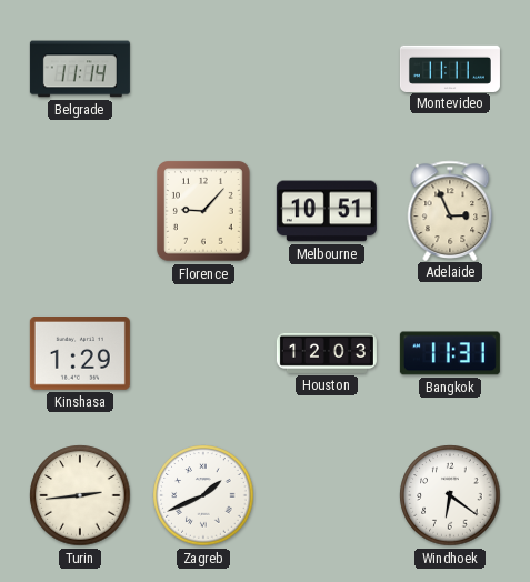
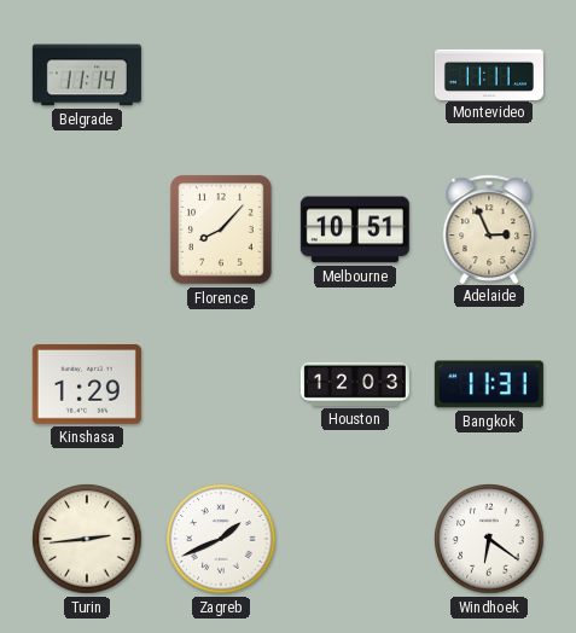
Florence: 9:07 -> 8:07 (222, 231)
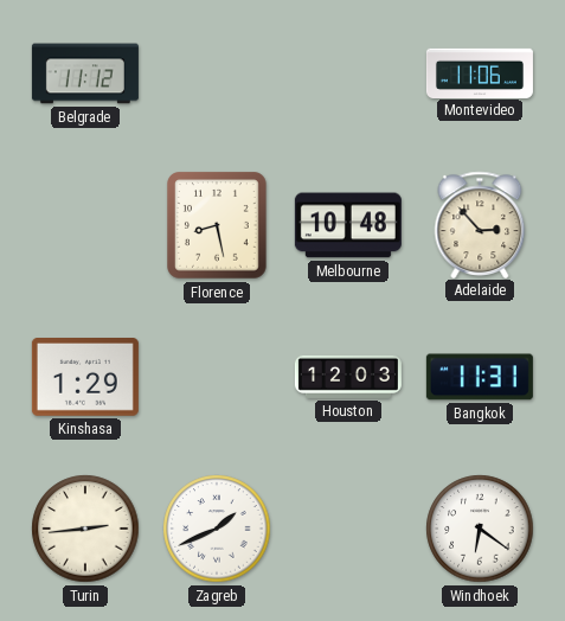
Belgrade: 11:14 -> 11:12 (85, 73)
Montevideo: 11:11 -> 11:06 (480, 72)
Florence: 8:07 -> 8:28 (218, 226)
Melbourne: 10:51 -> 10:48 (348, 225)
Adelaide: 2:56 -> 2:53 (480, 224)
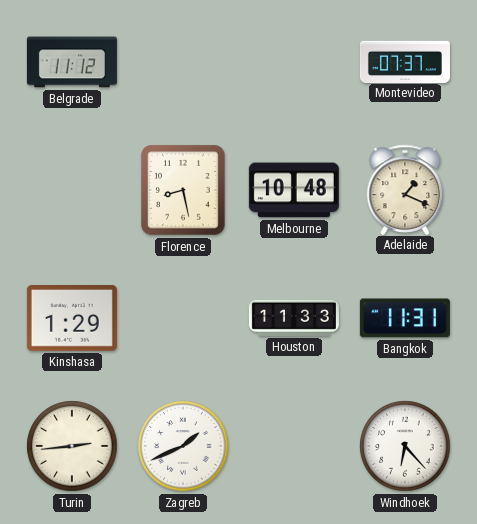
Montevideo: 11:06 -> 07:37 (405, 61)
Adelaide: 2:53 -> 1:19 (405, 189)
Houston: 12:03 -> 11:33 (294, 318)
Windhoek: 6:21 -> 6:23 (405, 446)
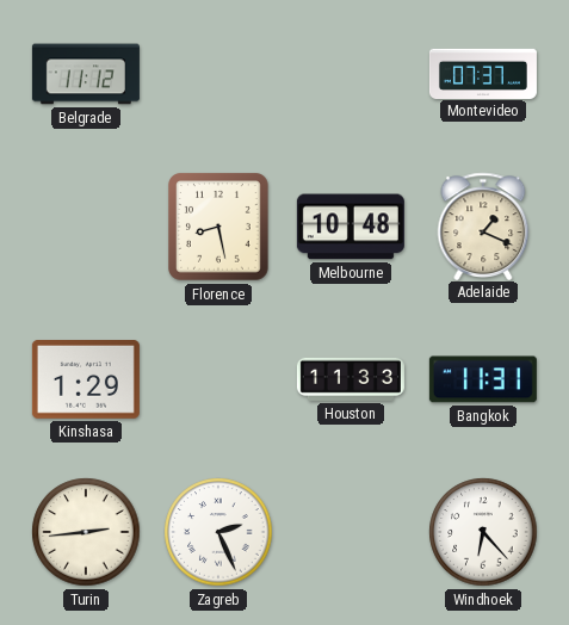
Zagreb: 1:41 -> 2:26 (218, 532)
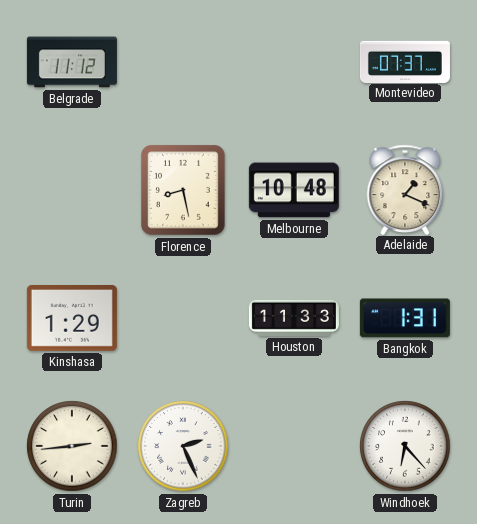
Bangkok: 11:31 -> 1:31 (405, 318)
